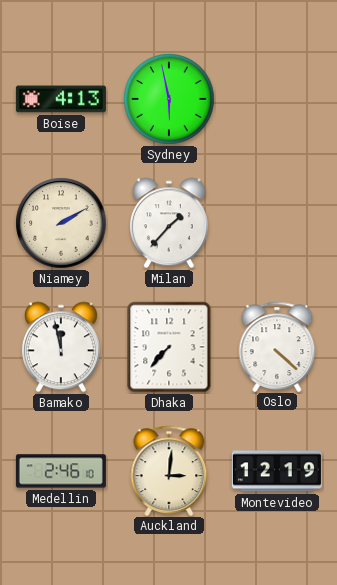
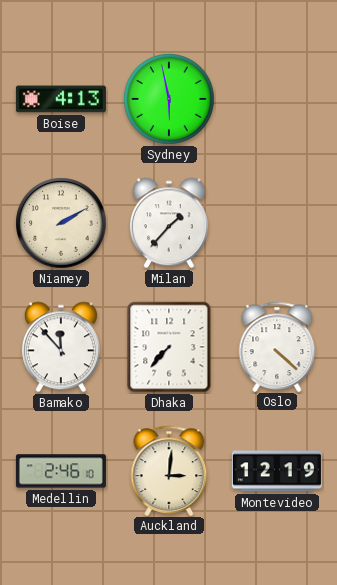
Bamako: 11:58 -> 11:53 (61, 347)
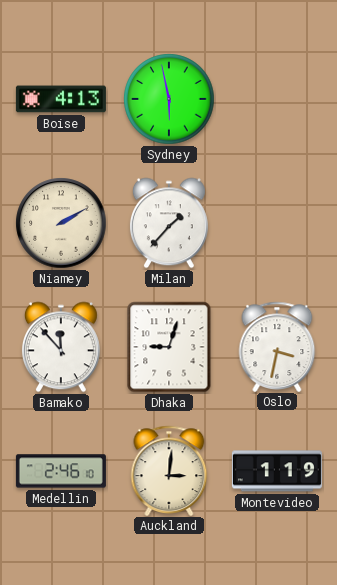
Dhaka: 7:37 -> 9:03 (169, 347)
Oslo: 4:22 -> 3:32 (277, 346)
Montevideo: 12:19 -> 1:19 (277, 471)
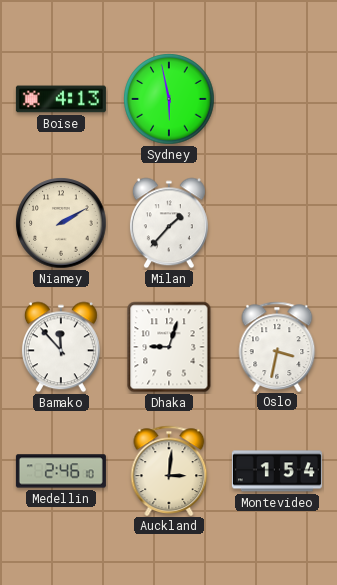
Montevideo: 1:19 -> 1:54 (277, 471)
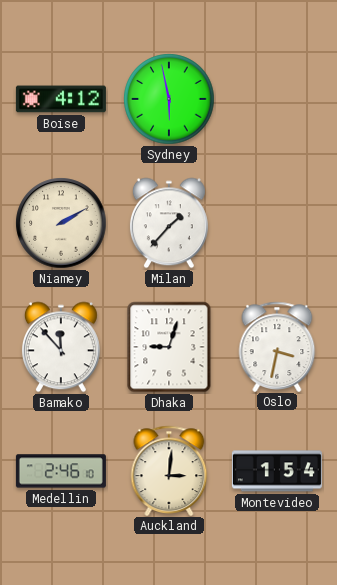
Boise: 4:13 -> 4:12 (61, 99)
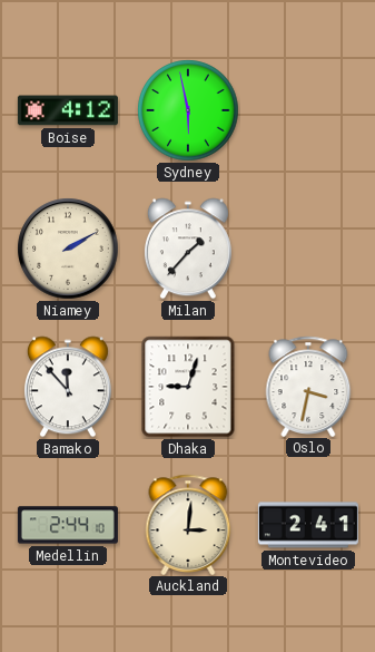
Medellin: 2:46 -> 2:44 (68, 525)
Montevideo: 1:54 -> 2:41 (308, 525)
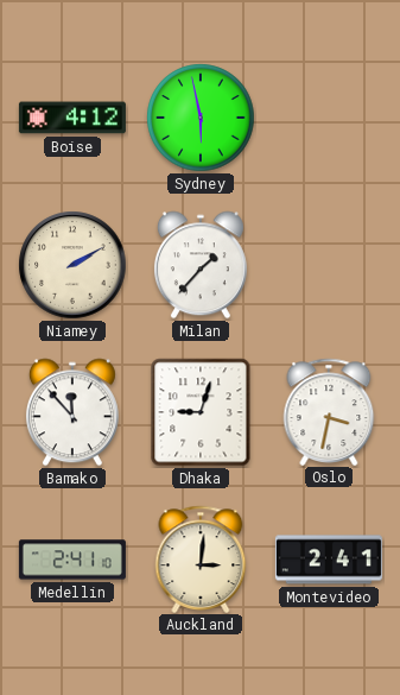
Medellin: 2:44 -> 2:41 (72, 560)
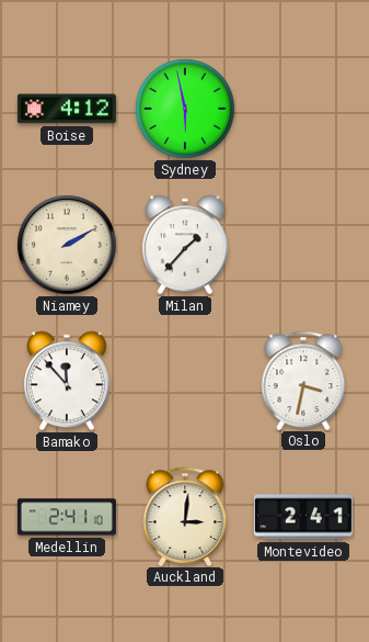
Dhaka: 9:03 -> none (201, 412)
